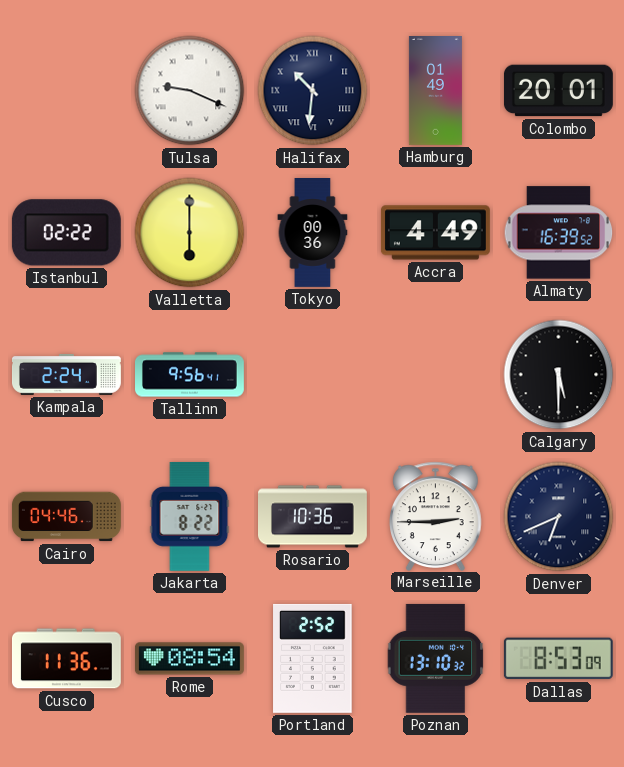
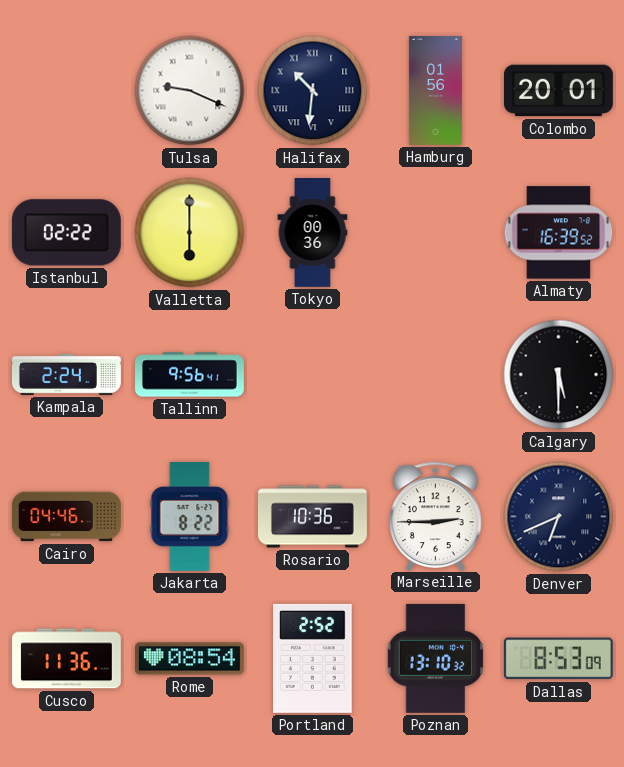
Hamburg: 01:49 -> 01:56 (435, 91)
Accra: 4:49 -> none (435, 233)
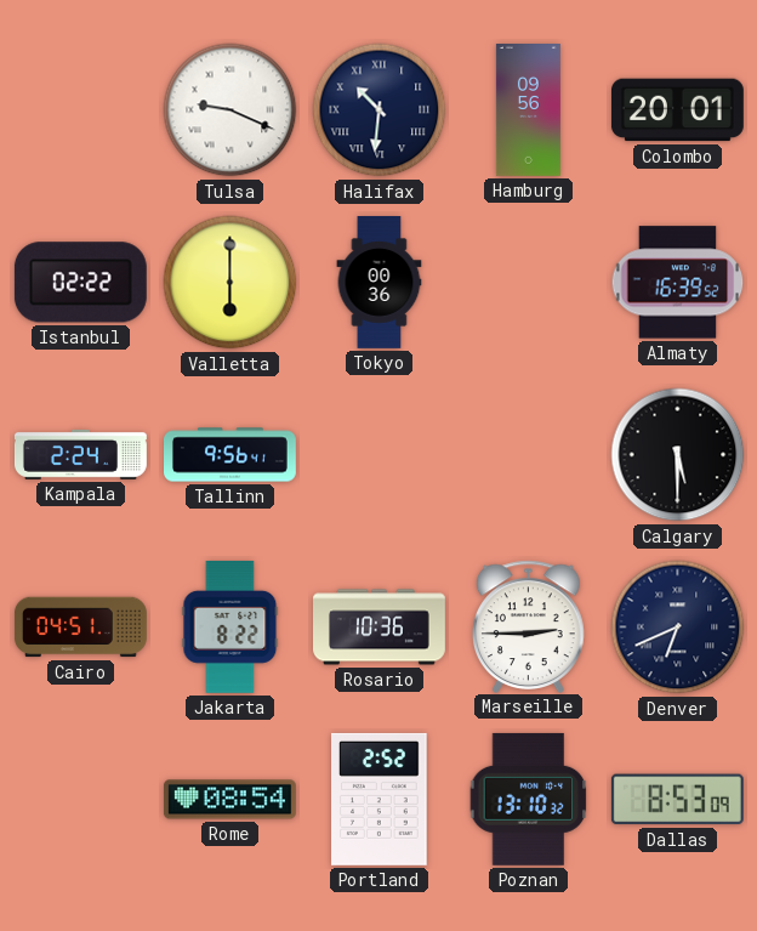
Hamburg: 01:56 -> 09:56 (528, 110)
Cairo: 04:46 -> 04:51 (80, 628)
Cusco: 11:36 -> none (66, 659)
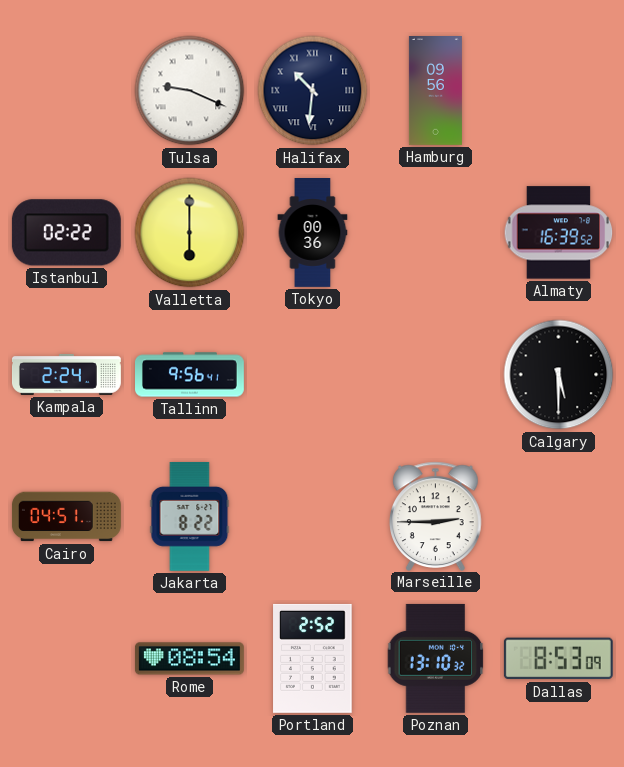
Colombo: 20:01 -> none (677, 110)
Rosario: 10:36 -> none (380, 628)
Denver: 6:41 -> none (678, 628)
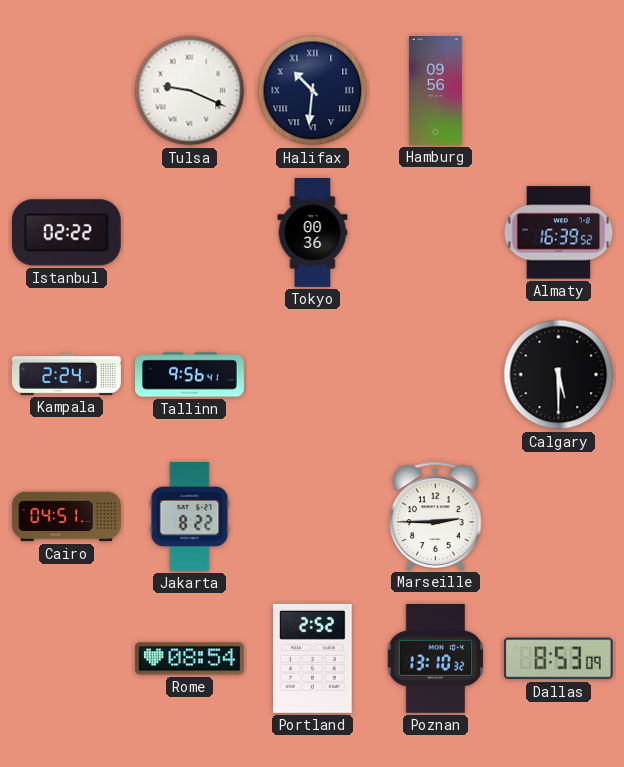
Valletta: 6:00 -> none (190, 233)
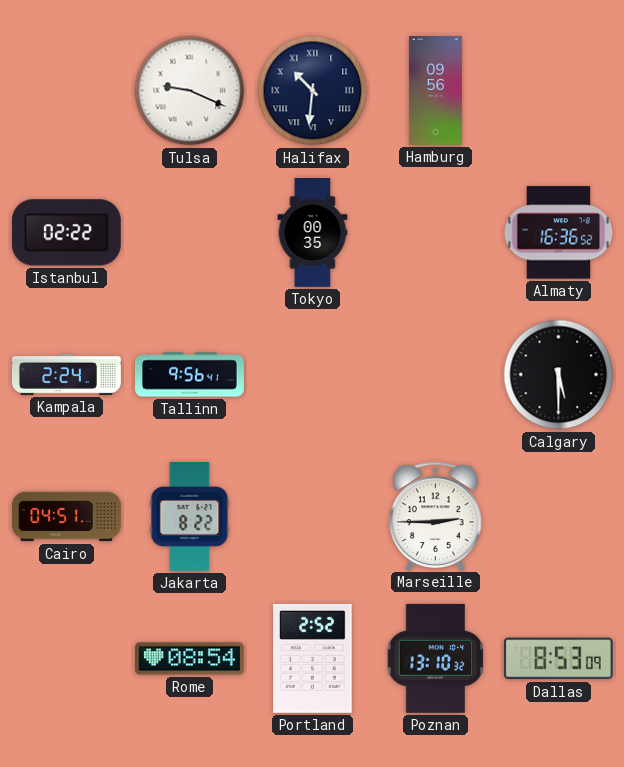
Tokyo: 00:36 -> 00:35 (313, 233)
Almaty: 16:39 -> 16:36 (559, 233)
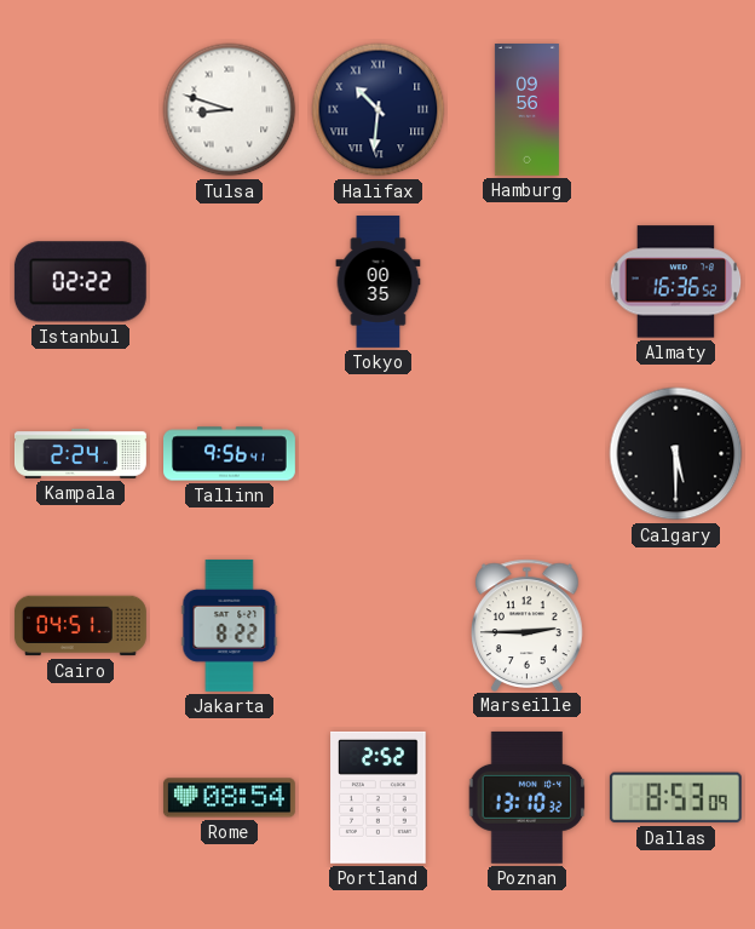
Tulsa: 9:19 -> 8:48 (230, 110)
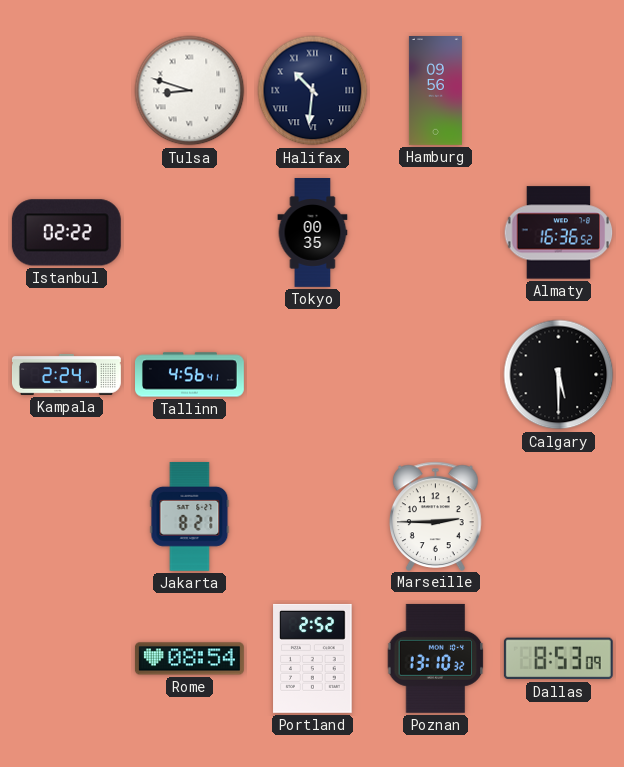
Tallinn: 9:56 -> 4:56 (190, 375)
Cairo: 04:51 -> none (80, 626)
Jakarta: 8:22 -> 8:21 (190, 516)
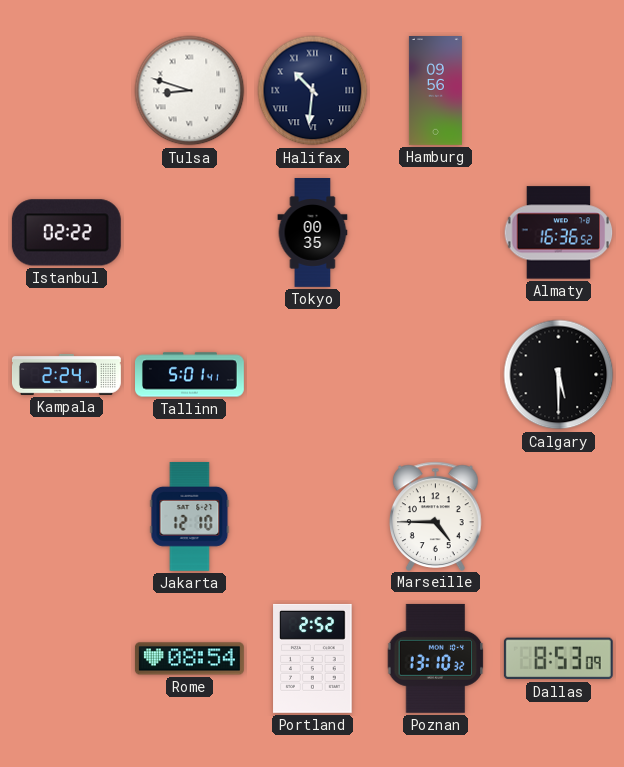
Tallinn: 4:56 -> 5:01 (190, 375)
Jakarta: 8:21 -> 12:10 (190, 516)
Marseille: 2:45 -> 4:45 (436, 516)
